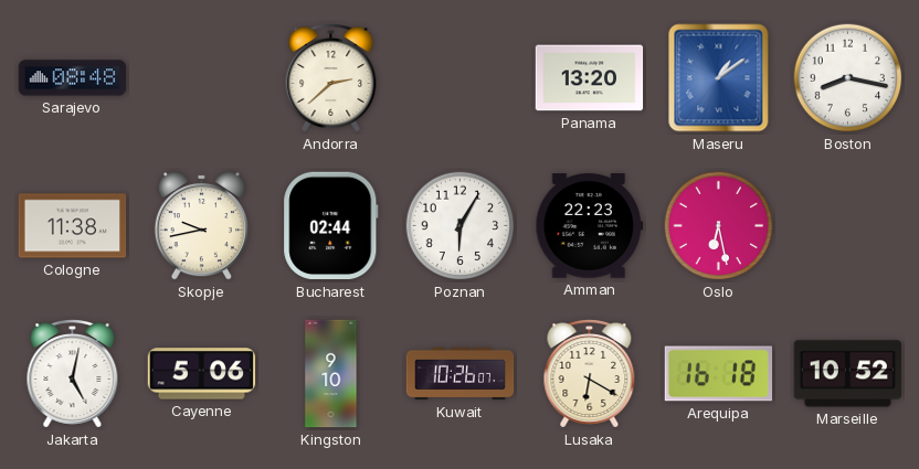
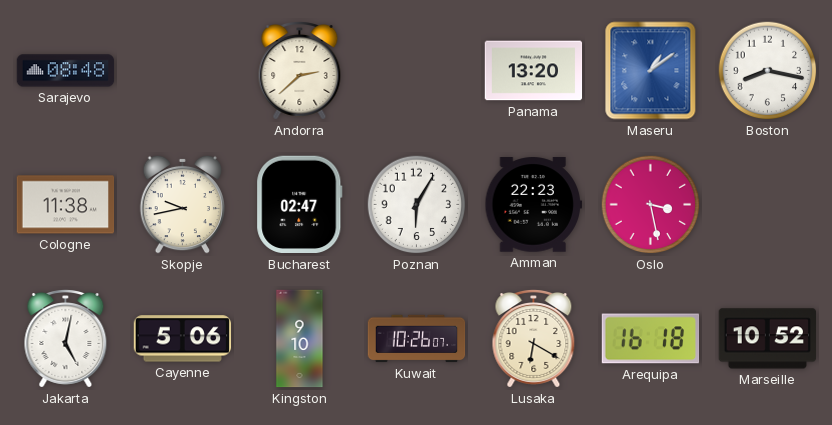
Bucharest: 02:44 -> 02:47 (300, 205)
Oslo: 6:28 -> 3:28 (651, 205)
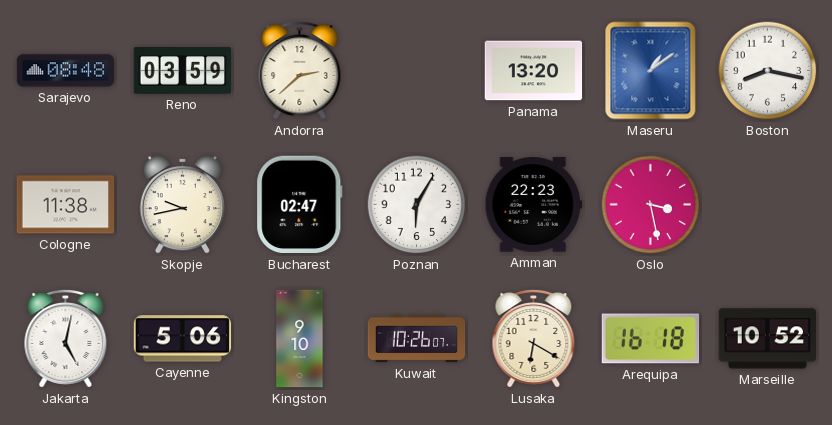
Reno: none -> 03:59 (183, 71)
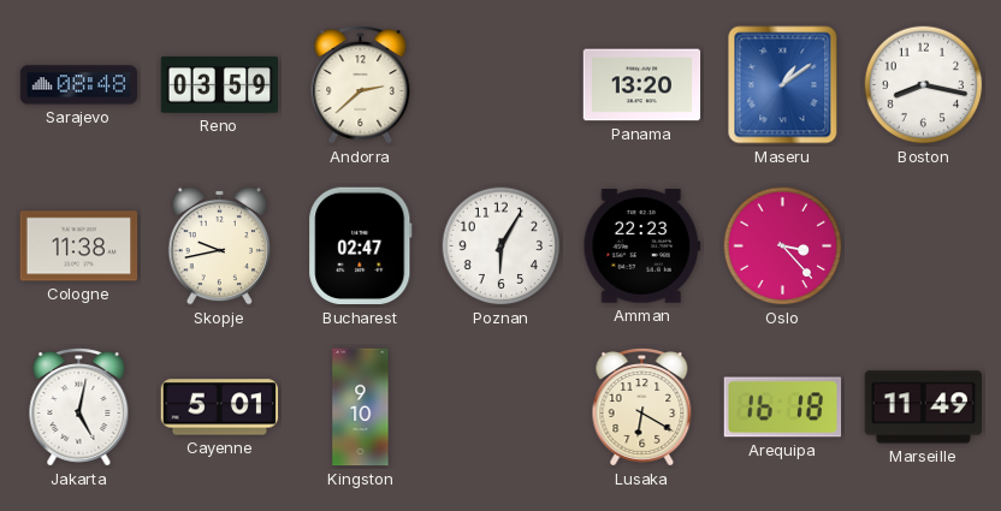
Oslo: 3:28 -> 3:23 (783, 246)
Cayenne: 5:06 -> 5:01 (220, 408)
Kuwait: 10:26 -> none (417, 339)
Marseille: 10:52 -> 11:49 (924, 408)
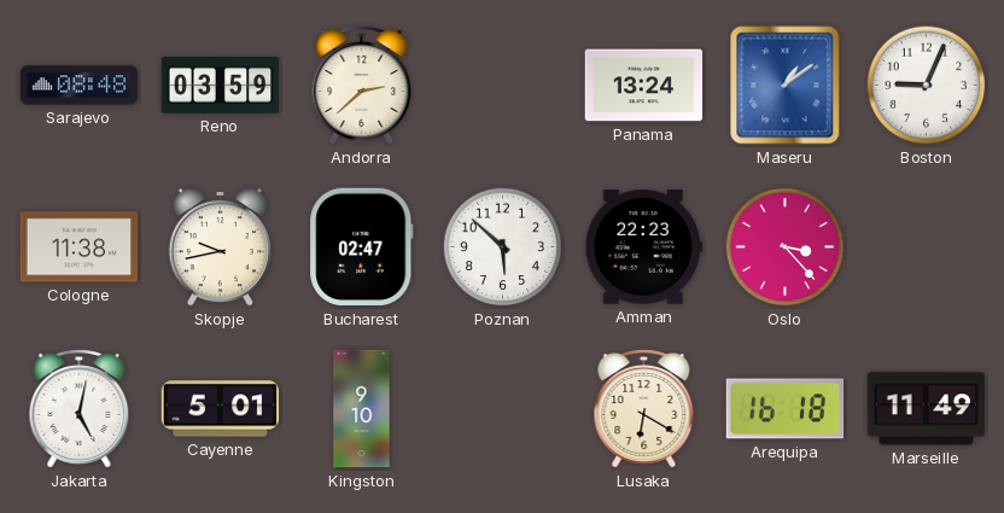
Panama: 13:20 -> 13:24 (644, 86)
Boston: 8:17 -> 9:04 (927, 86)
Poznan: 6:05 -> 5:52 (503, 247)
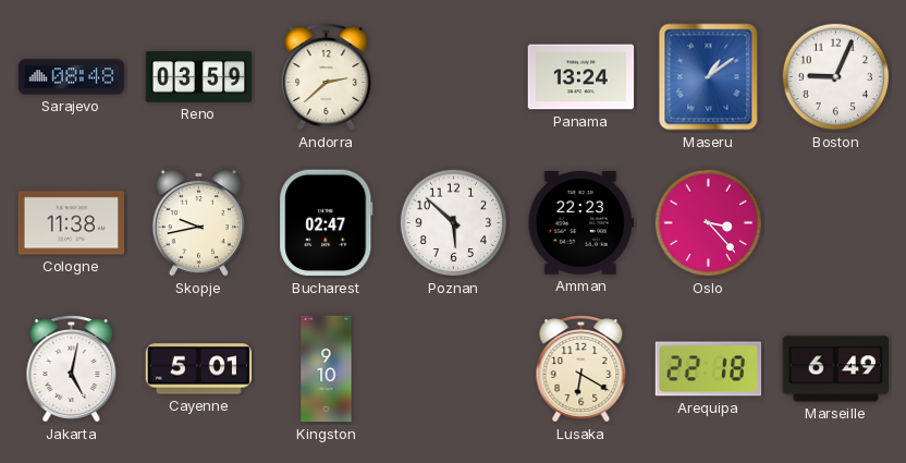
Arequipa: 16:18 -> 22:18 (709, 369)
Marseille: 11:49 -> 6:49 (836, 369)
